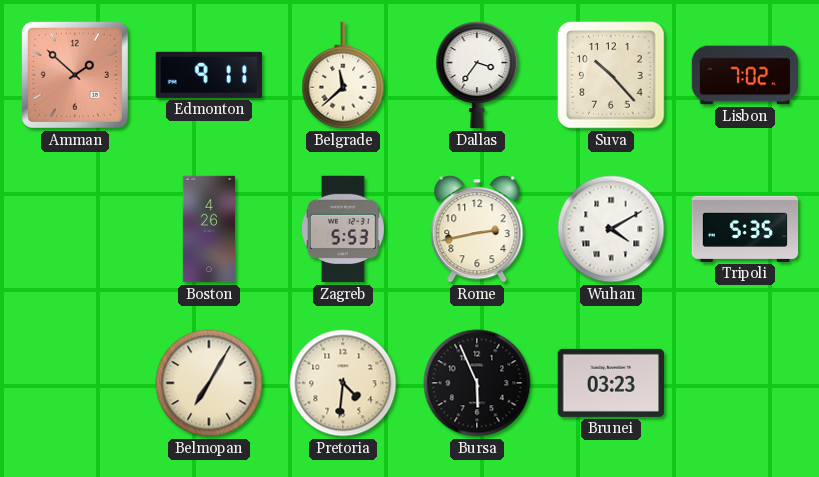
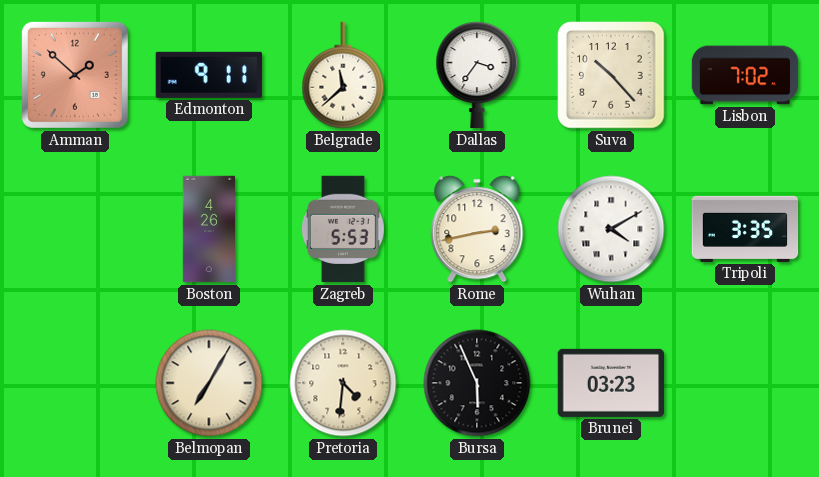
Tripoli: 5:35 -> 3:35 (745, 229)
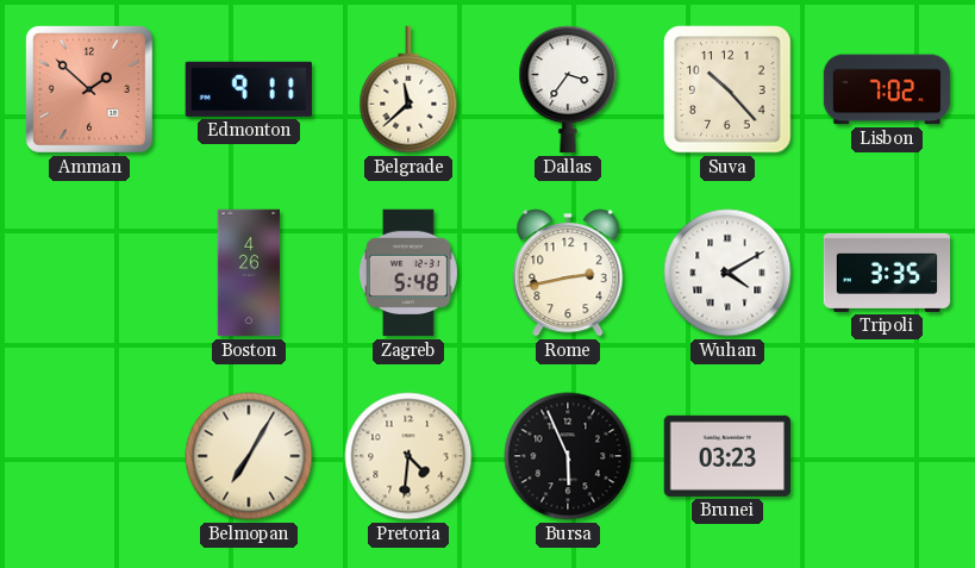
Zagreb: 5:53 -> 5:48 (408, 273)
